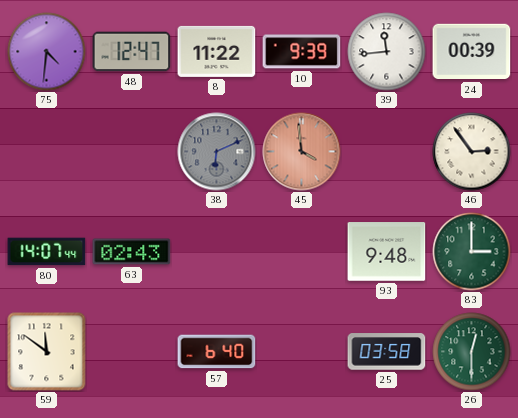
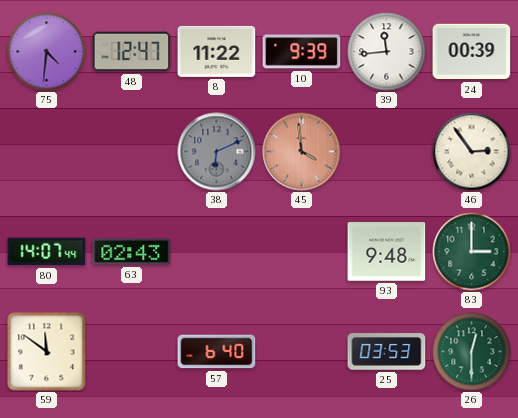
25: 03:58 -> 03:53 (387, 352)
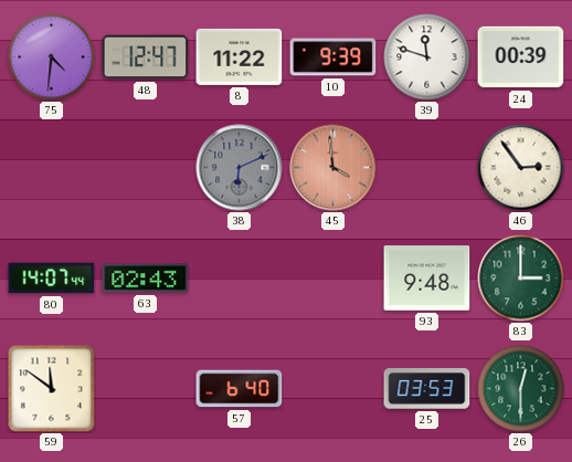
39: 11:44 -> 11:48 (427, 57)
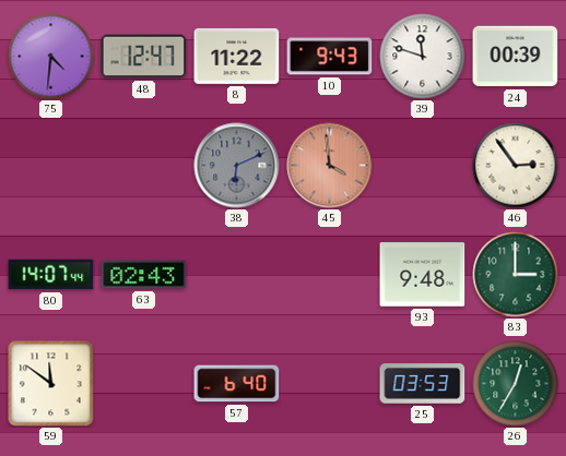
10: 9:39 -> 9:43 (330, 57)
26: 12:30 -> 12:35 (516, 384)
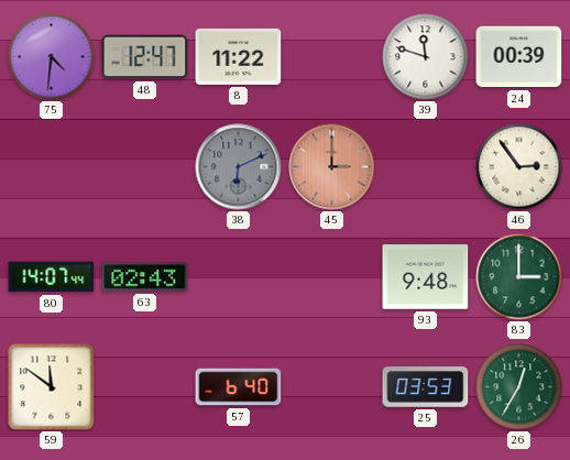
10: 9:43 -> none (330, 57)
45: 3:59 -> 3:00 (332, 167)
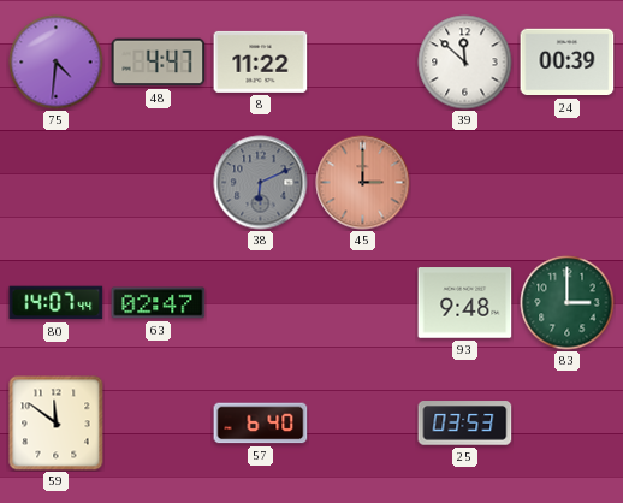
48: 12:47 -> 4:47 (159, 63)
39: 11:48 -> 11:52 (465, 63)
46: 2:54 -> none (519, 167)
63: 02:43 -> 02:47 (159, 303)
26: 12:35 -> none (519, 387)
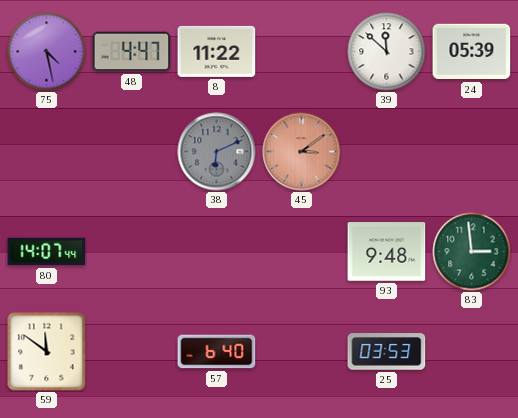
75: 4:31 -> 4:28 (47, 52)
24: 00:39 -> 05:39 (472, 52)
45: 3:00 -> 3:09 (302, 152)
63: 02:47 -> none (159, 303)
83: 3:00 -> 2:59 (472, 252)
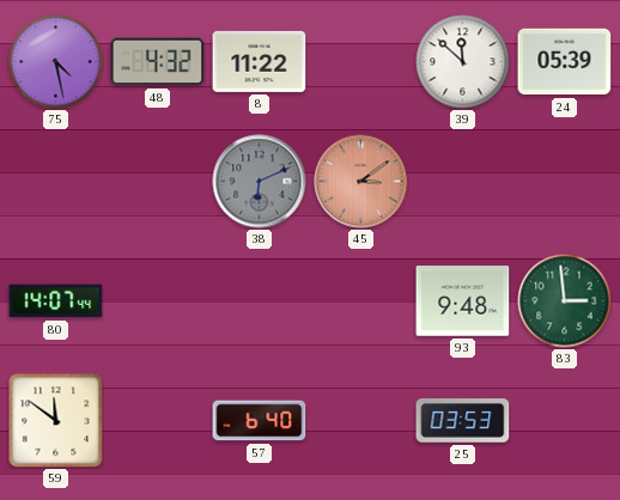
48: 4:47 -> 4:32 (158, 62)
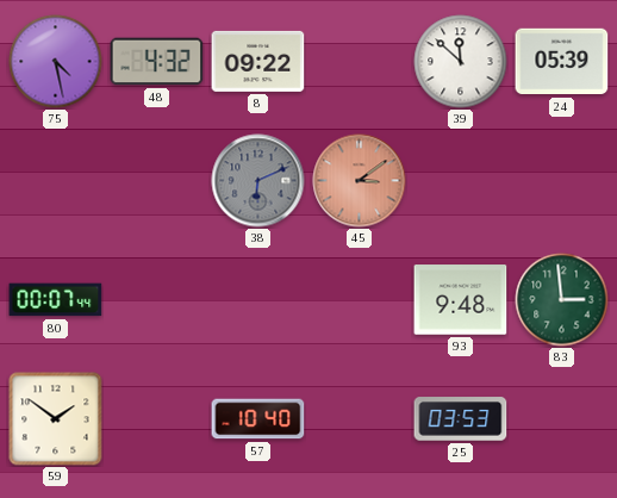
8: 11:22 -> 09:22 (258, 61)
80: 14:07 -> 00:07 (56, 300)
59: 11:51 -> 1:51 (56, 419)
57: 6:40 -> 10:40 (258, 419)
